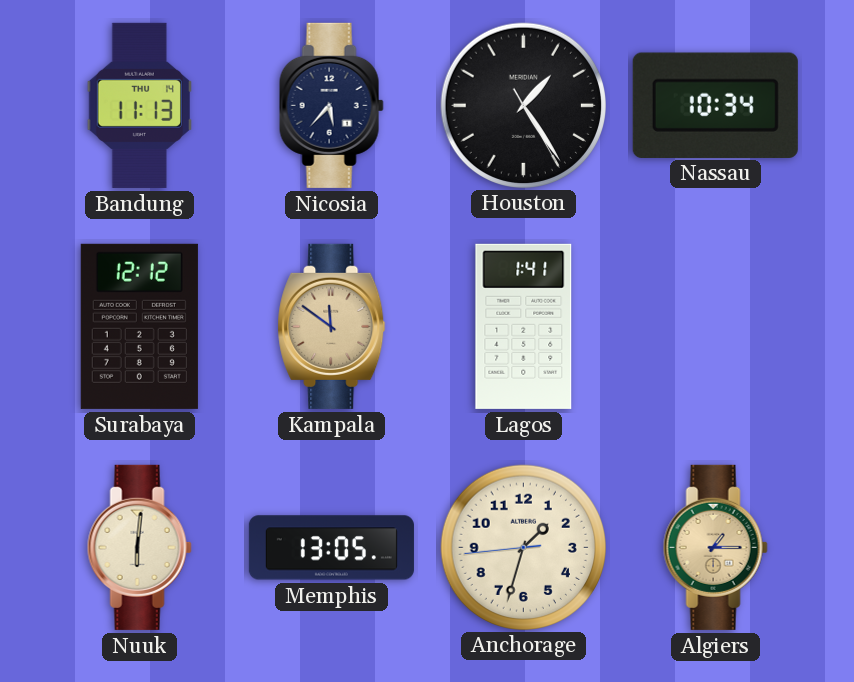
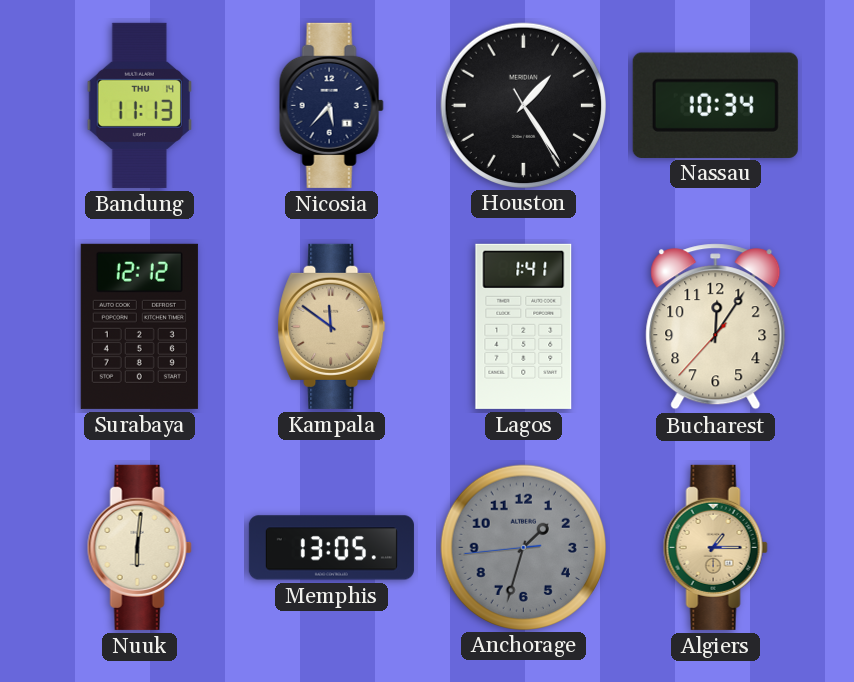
Bucharest: none -> 12:05 (716, 327)
Anchorage dial: cream -> grey (523, 547)
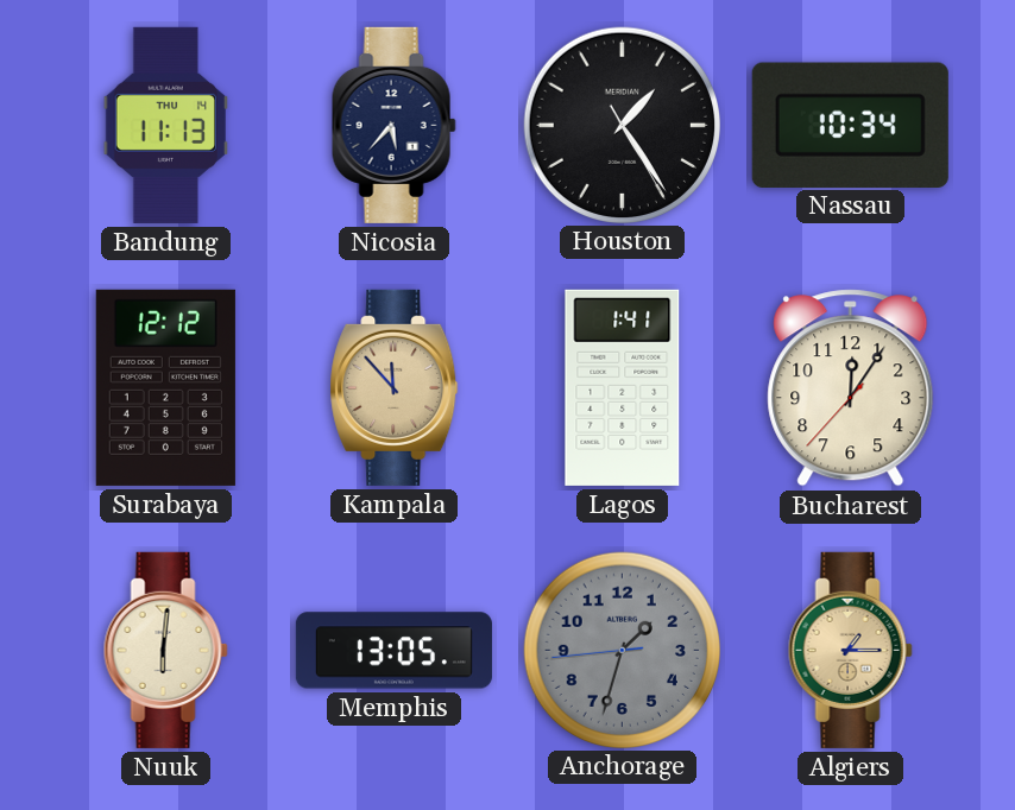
Kampala: 11:51 -> 11:53 (395, 387)
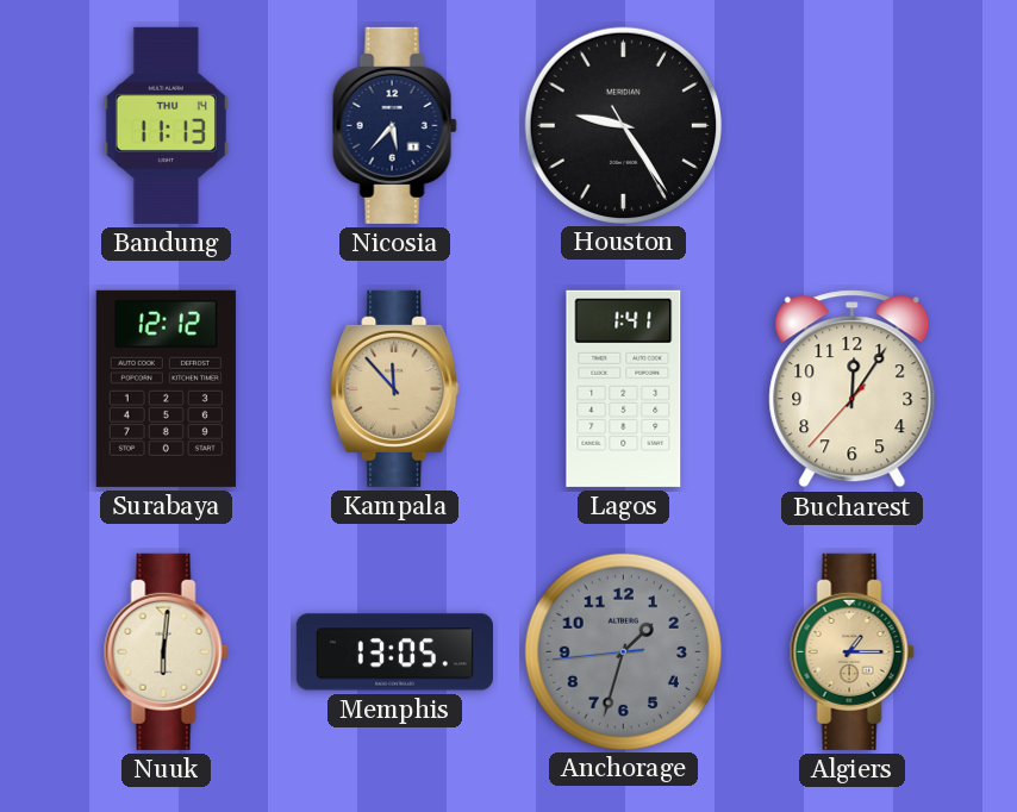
Houston: 1:24 -> 9:24 (623, 125)
Nassau: 10:34 -> none (850, 125)
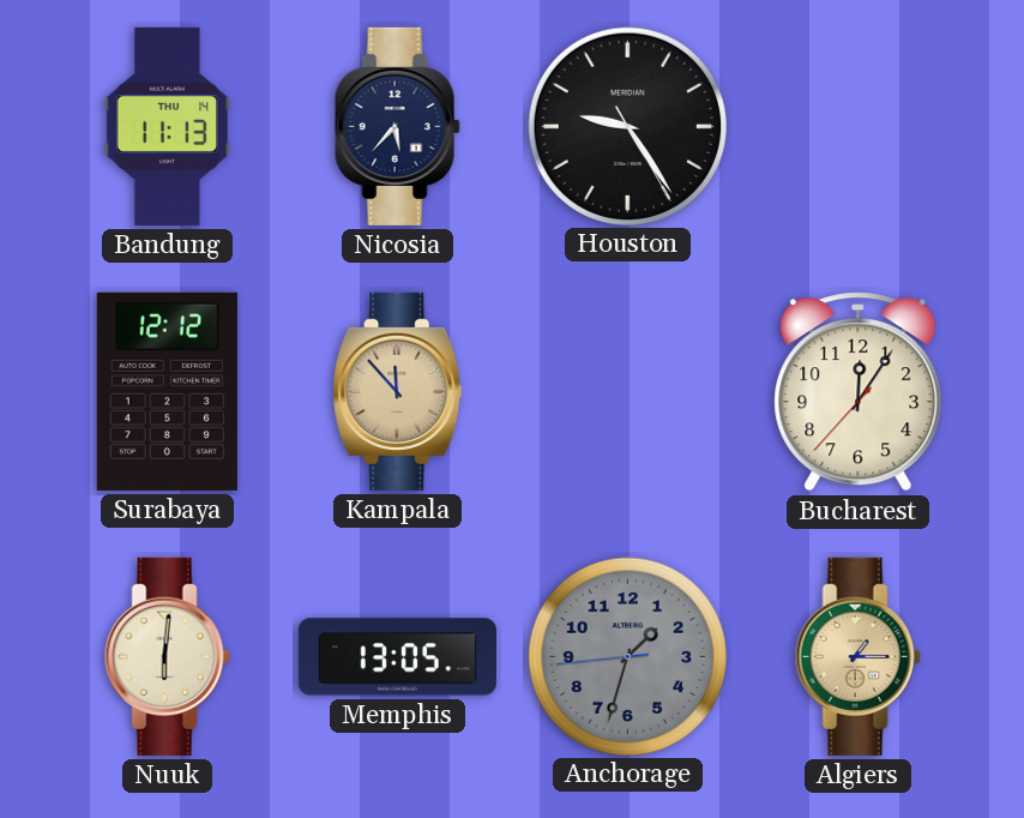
Lagos: 1:41 -> none (624, 388)
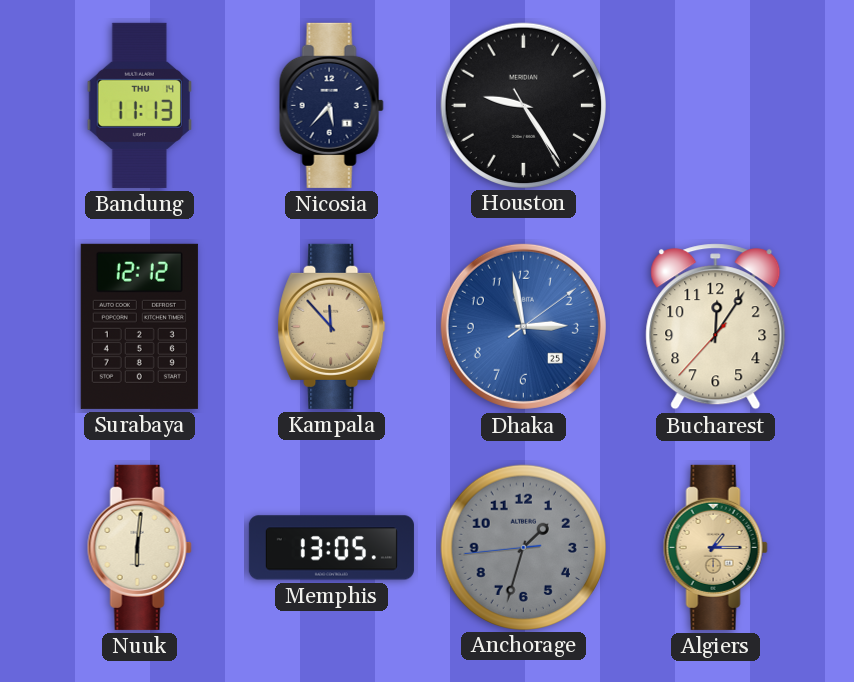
Dhaka: none -> 2:58 (523, 326)
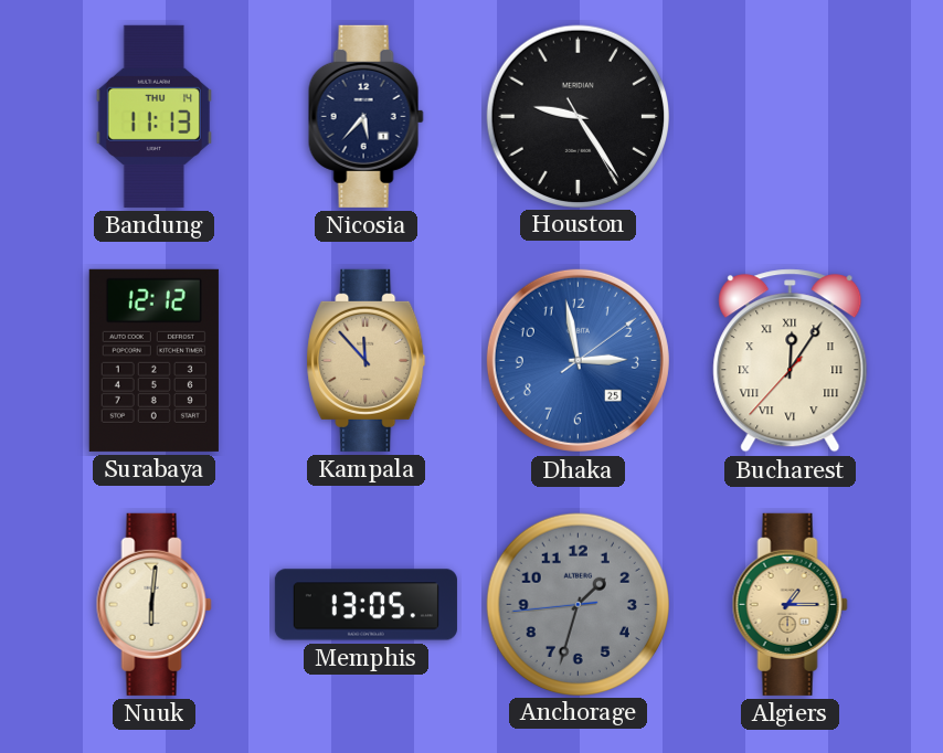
Bucharest numerals: Arabic -> Roman (791, 361)
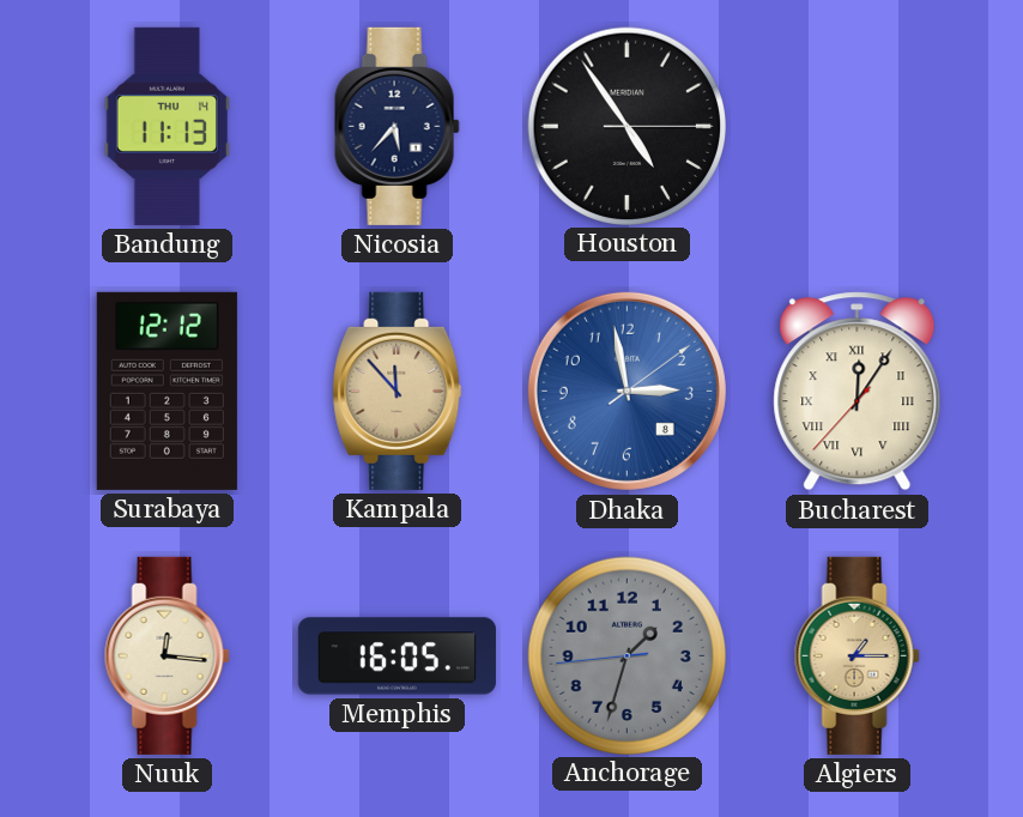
Houston: 9:24 -> 4:54 (626, 126)
Dhaka date: 25 -> 8 (626, 391)
Nuuk: 6:01 -> 12:16 (167, 655)
Memphis: 13:05 -> 16:05 (397, 656)
